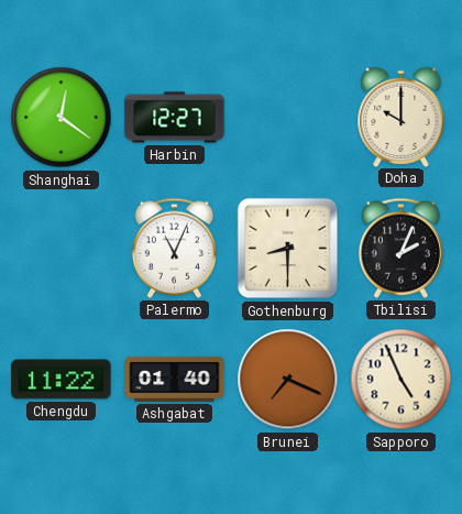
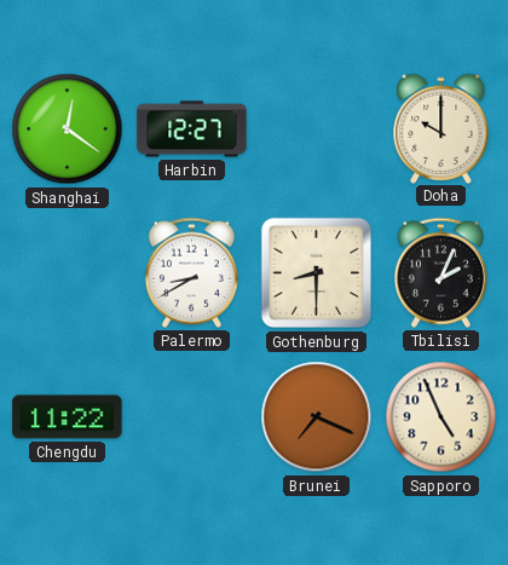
Palermo: 11:04 -> 8:40 (191, 272)
Ashgabat: 01:40 -> none (175, 379)
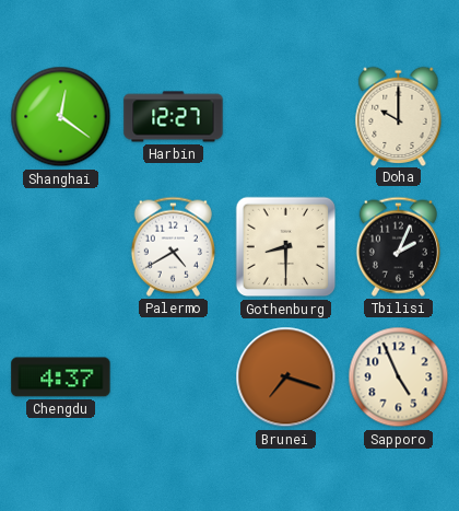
Palermo: 8:40 -> 4:40 (173, 246)
Chengdu: 11:22 -> 4:37 (61, 378)
Brunei: 7:19 -> 7:18 (286, 378)
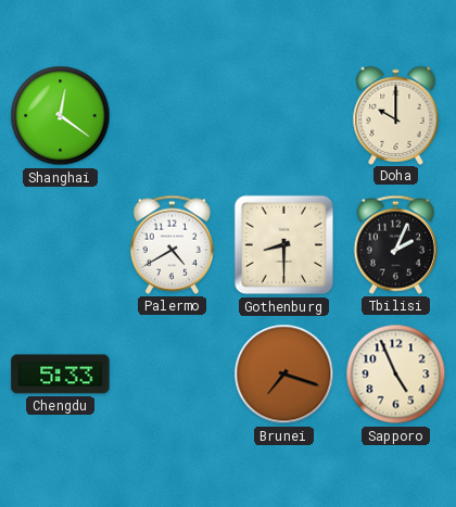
Harbin: 12:27 -> none (174, 117)
Chengdu: 4:37 -> 5:33 (61, 375)
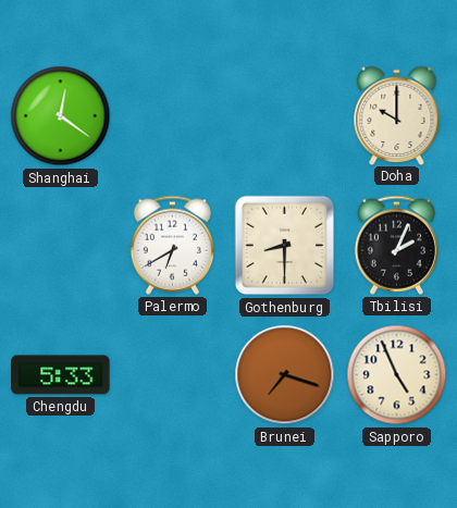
Palermo: 4:40 -> 6:40 (172, 245)
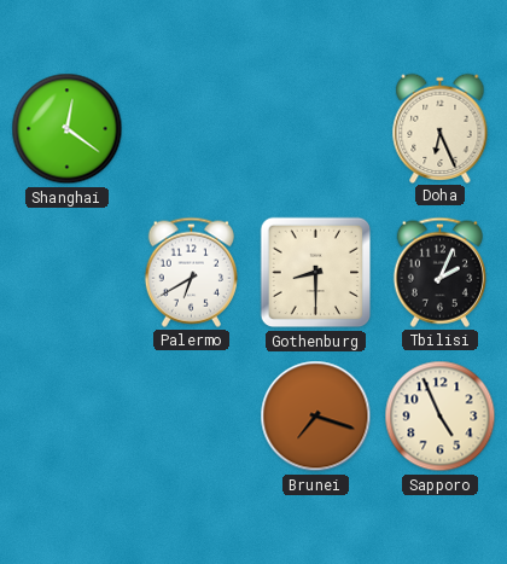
Doha: 10:00 -> 6:26 (441, 128)
Chengdu: 5:33 -> none (61, 375)
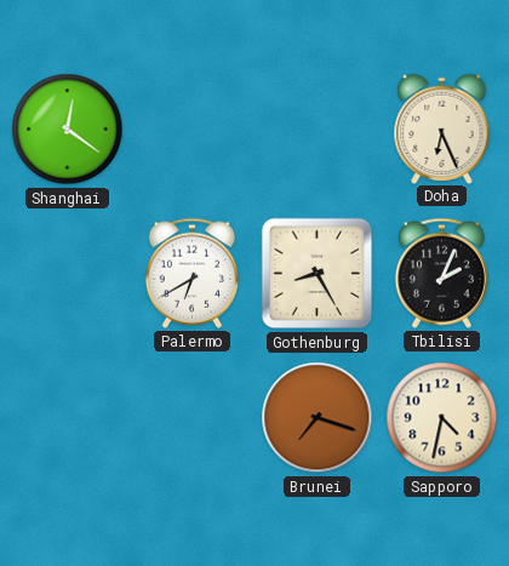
Gothenburg: 8:30 -> 8:25 (318, 274)
Sapporo: 4:56 -> 4:32 (442, 418)
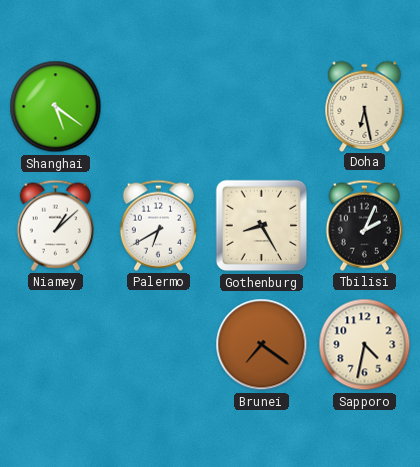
Shanghai: 12:21 -> 5:21 (56, 107)
Doha: 6:26 -> 6:28 (365, 106)
Niamey: none -> 1:08 (55, 225)
Brunei: 7:18 -> 7:21 (262, 345)
